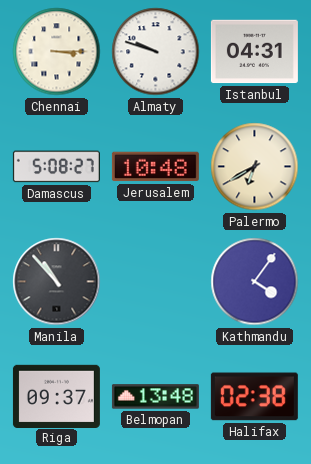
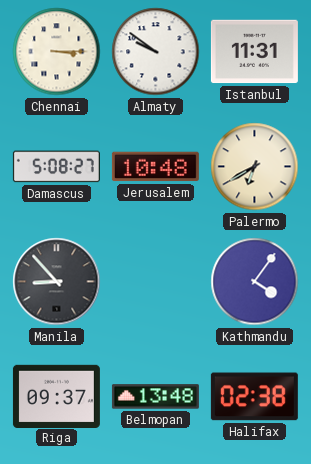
Almaty: 9:48 -> 9:51 (156, 52)
Istanbul: 04:31 -> 11:31 (254, 52)
Manila: 10:53 -> 8:53 (57, 282)
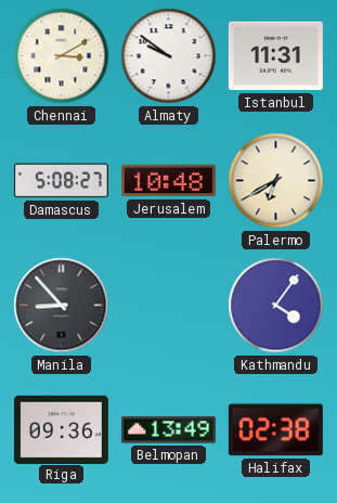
Chennai: 3:15 -> 3:10 (62, 56)
Riga: 09:37 -> 09:36 (61, 429)
Belmopan: 13:48 -> 13:49 (168, 430)
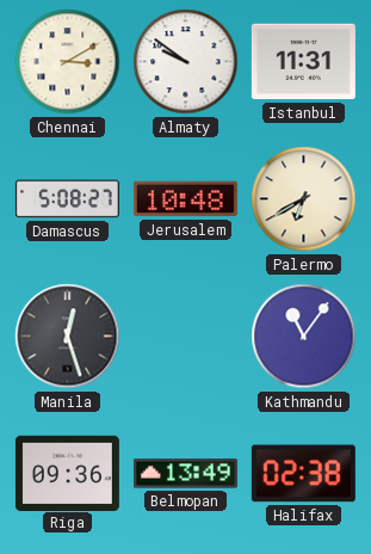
Manila: 8:53 -> 12:27 (68, 337)
Kathmandu: 4:06 -> 11:06 (304, 337)
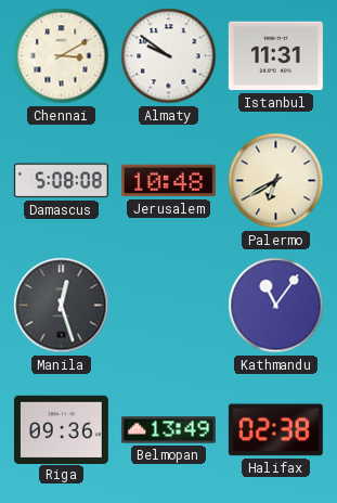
Damascus: 5:08:27 -> 5:08:08 (61, 181)
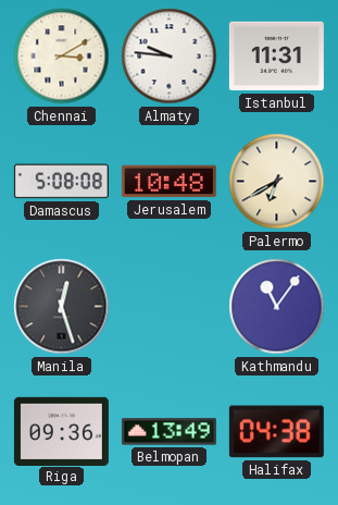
Almaty: 9:51 -> 9:46 (170, 57)
Halifax: 02:38 -> 04:38 (276, 432)
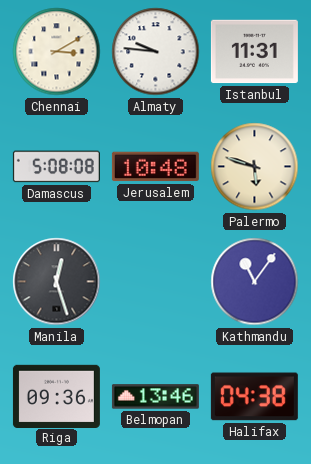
Palermo: 6:40 -> 5:48 (255, 167)
Belmopan: 13:49 -> 13:46 (155, 397)
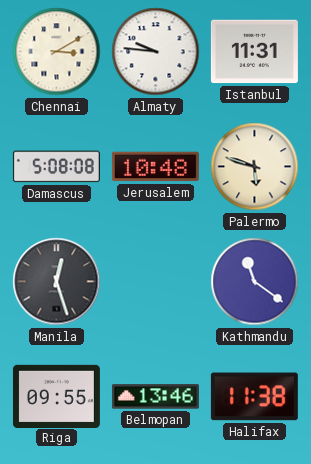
Kathmandu: 11:06 -> 11:21 (255, 282)
Riga: 09:36 -> 09:55 (56, 396)
Halifax: 04:38 -> 11:38 (254, 397)
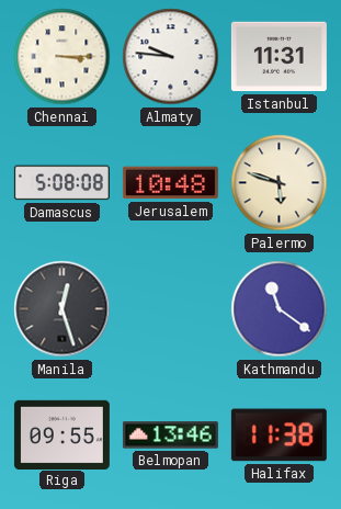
Chennai: 3:10 -> 3:15 (62, 57)
